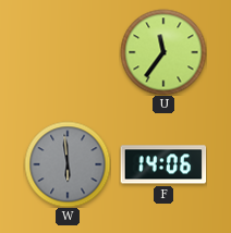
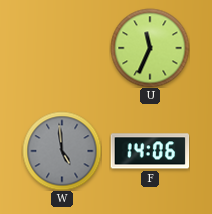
U: 11:36 -> 11:34 (150, 48)
W: 5:59 -> 4:59 (62, 151)
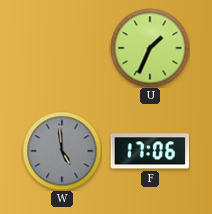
U: 11:34 -> 1:34 (150, 48)
F: 14:06 -> 17:06 (150, 151)
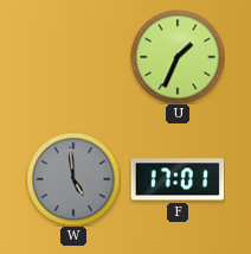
F: 17:06 -> 17:01 (178, 179)
